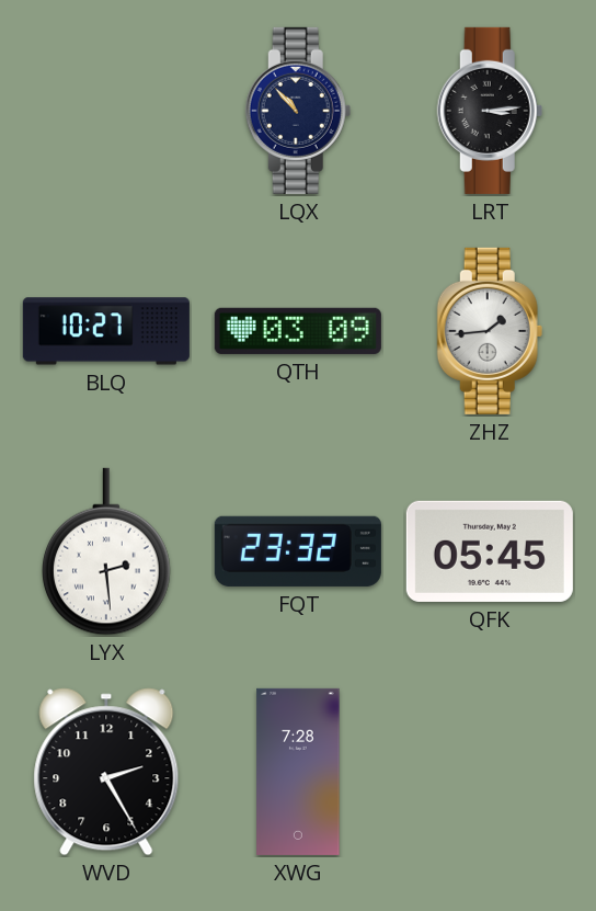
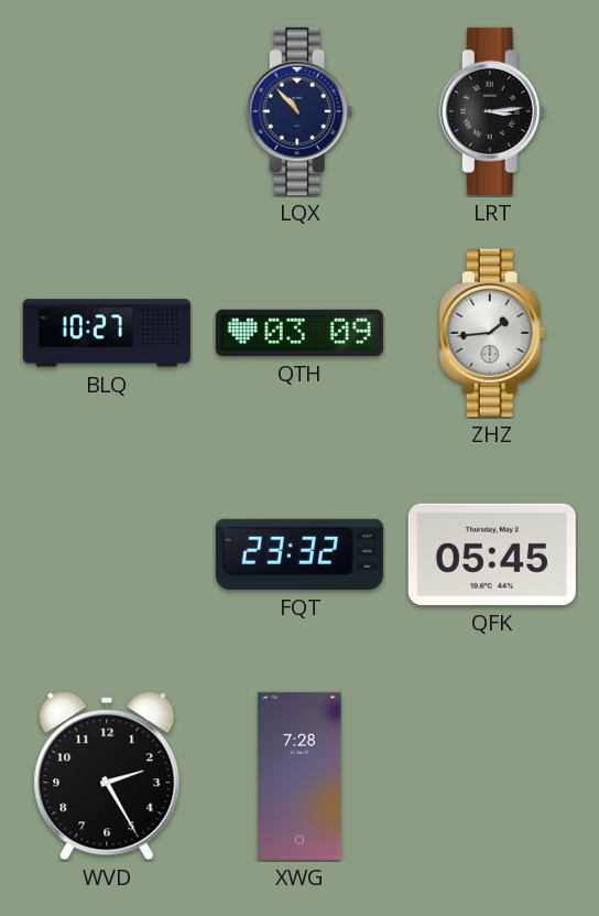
LYX: 2:29 -> none (107, 551)
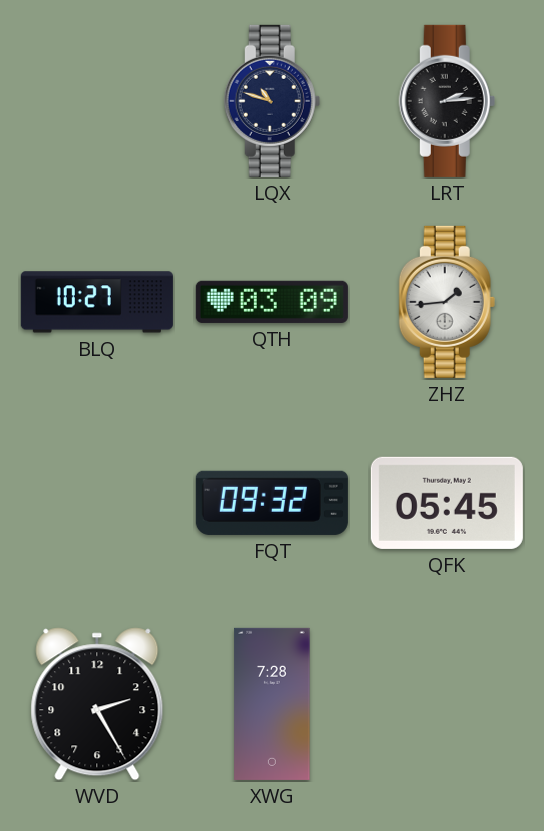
LQX: 10:53 -> 10:48 (272, 101)
LRT: 3:14 -> 2:14 (447, 101)
FQT: 23:32 -> 09:32 (272, 503)
